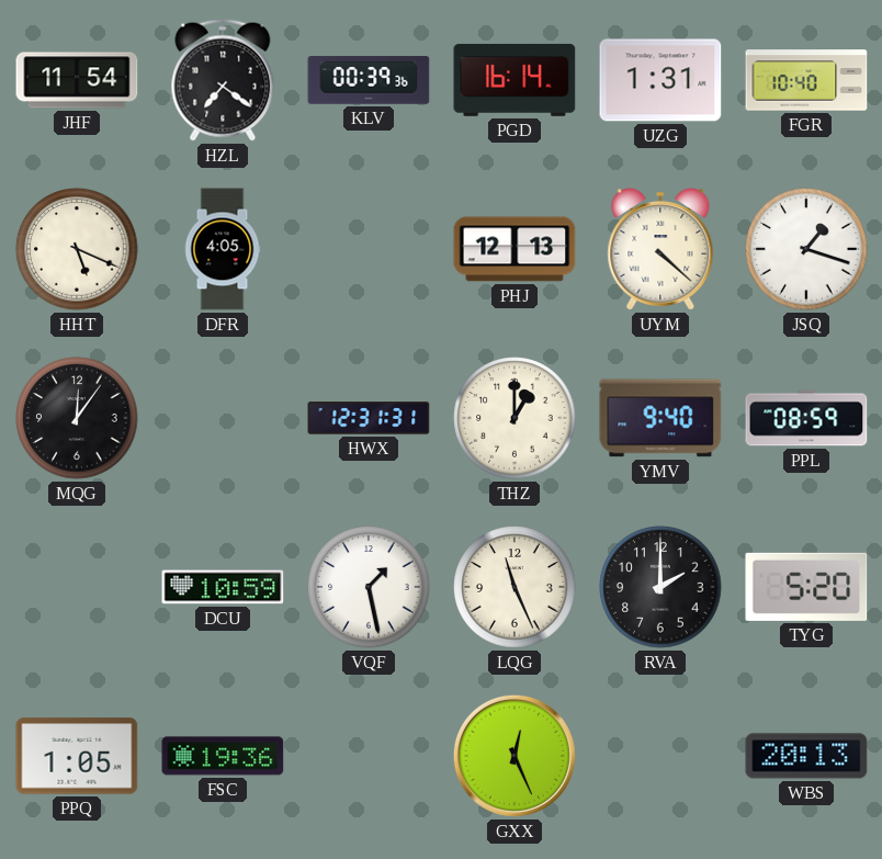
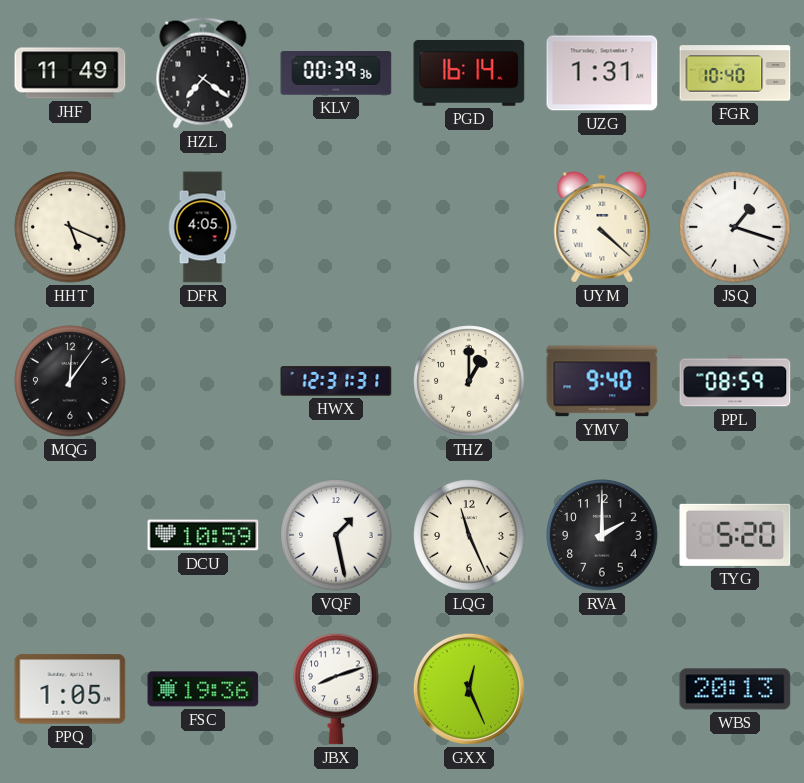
JHF: 11:54 -> 11:49 (70, 73)
PHJ: 12:13 -> none (514, 249)
JBX: none -> 8:12 (336, 689)
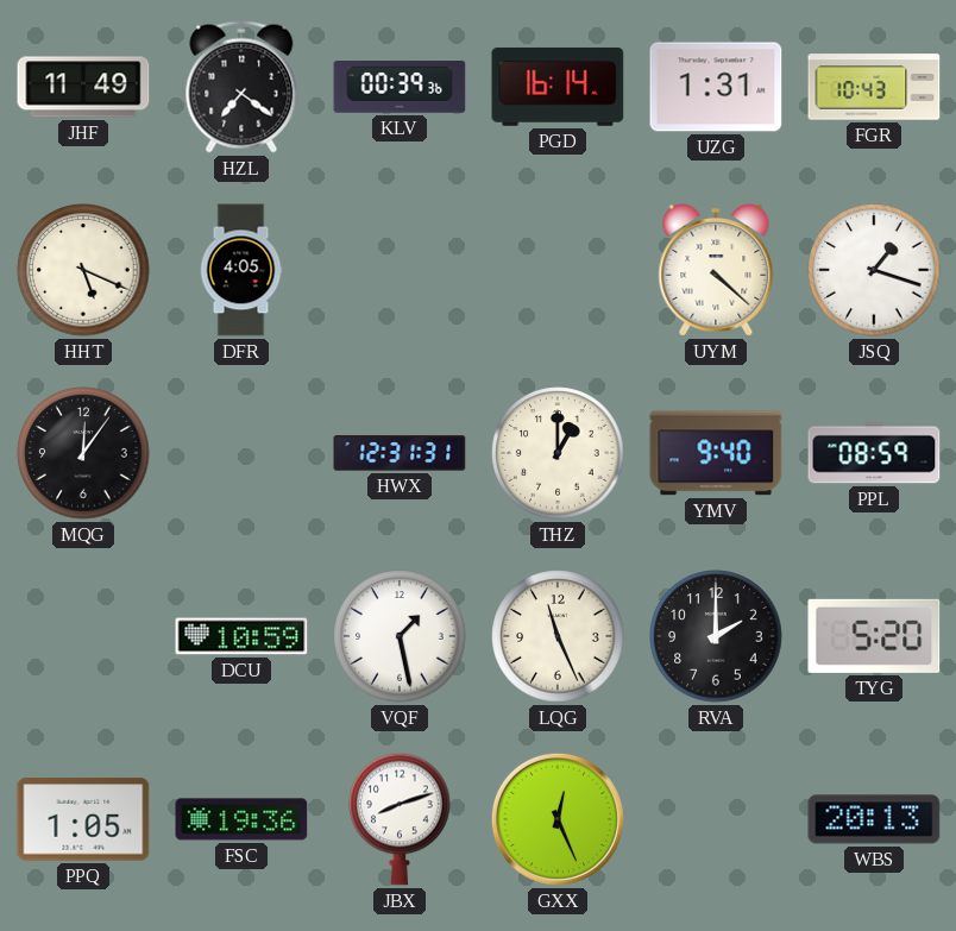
FGR: 10:40 -> 10:43 (874, 87)
